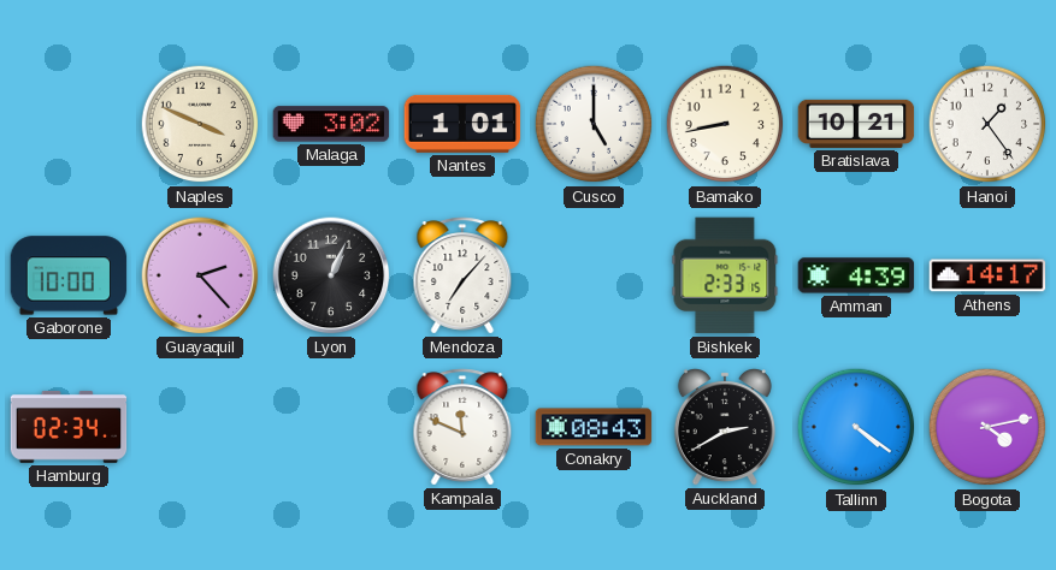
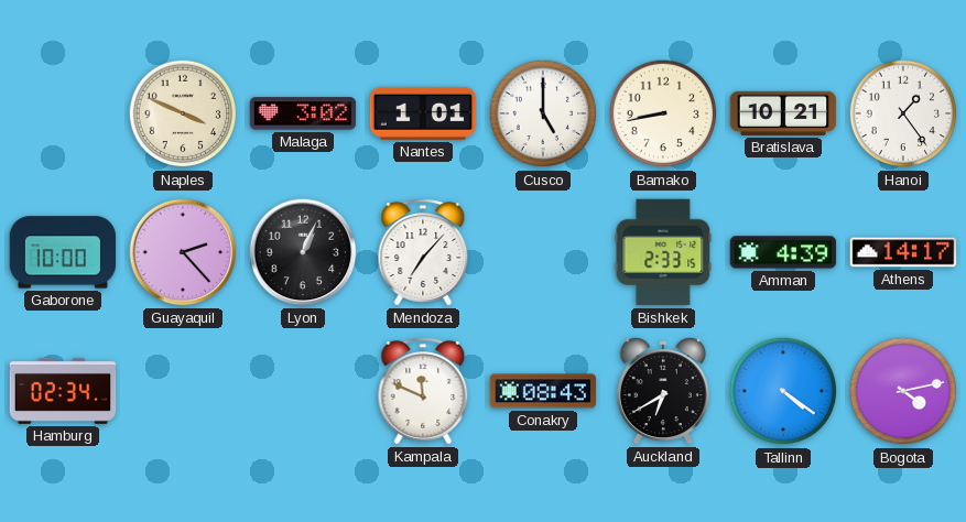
Auckland: 2:40 -> 6:40 (663, 392)
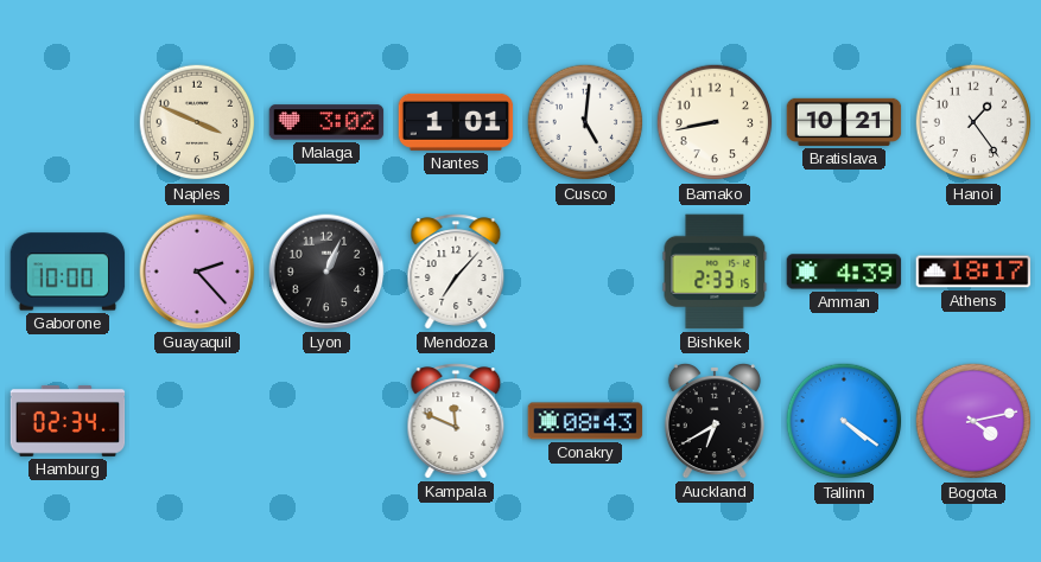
Cusco: 5:00 -> 5:01 (585, 122)
Athens: 14:17 -> 18:17 (973, 272)
